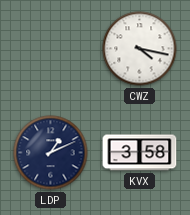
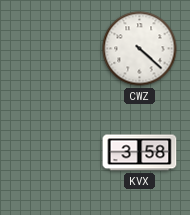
CWZ: 4:17 -> 4:22 (140, 49)
LDP: 1:11 -> none (51, 153)
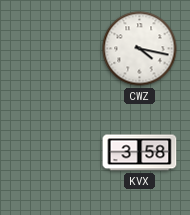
CWZ: 4:22 -> 4:17 (140, 49)
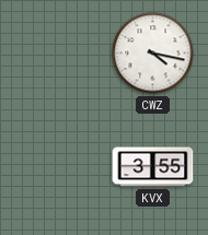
KVX: 3:58 -> 3:55 (153, 167)
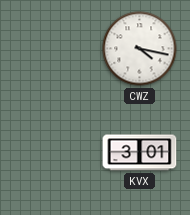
KVX: 3:55 -> 3:01 (140, 153)
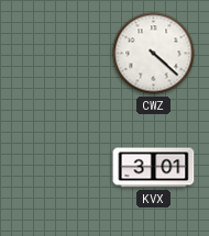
CWZ: 4:17 -> 4:22 (154, 54)
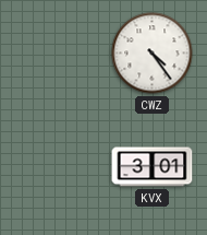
CWZ: 4:22 -> 4:24 (153, 54)
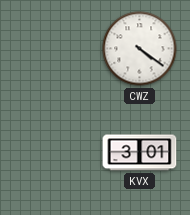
CWZ: 4:24 -> 4:21 (140, 49)
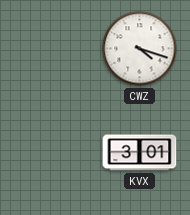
CWZ: 4:21 -> 4:18 (140, 49)
